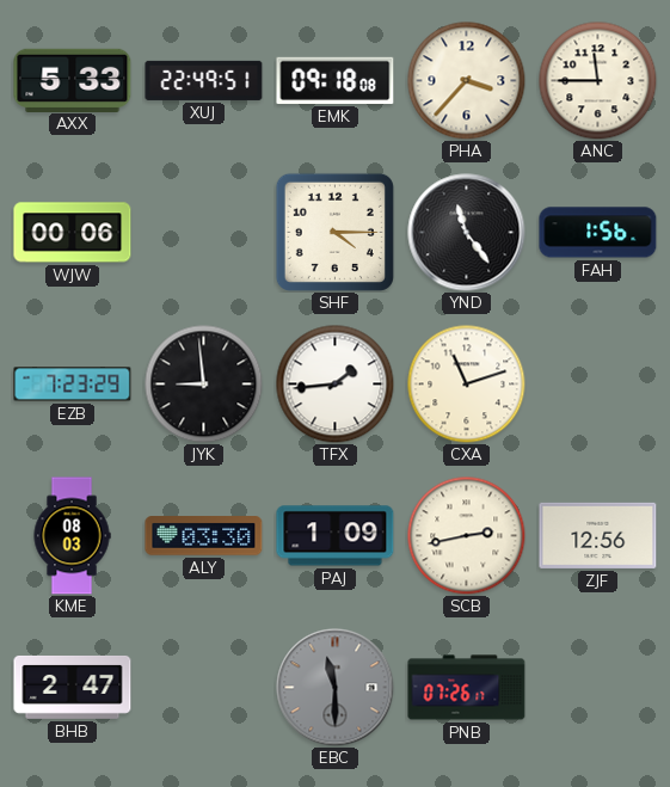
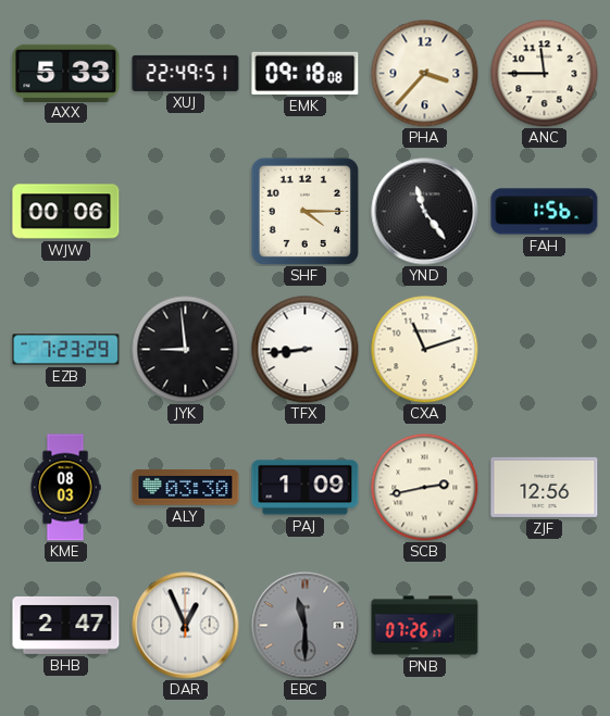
TFX: 1:44 -> 8:44 (306, 350)
DAR: none -> 12:56 (186, 626)
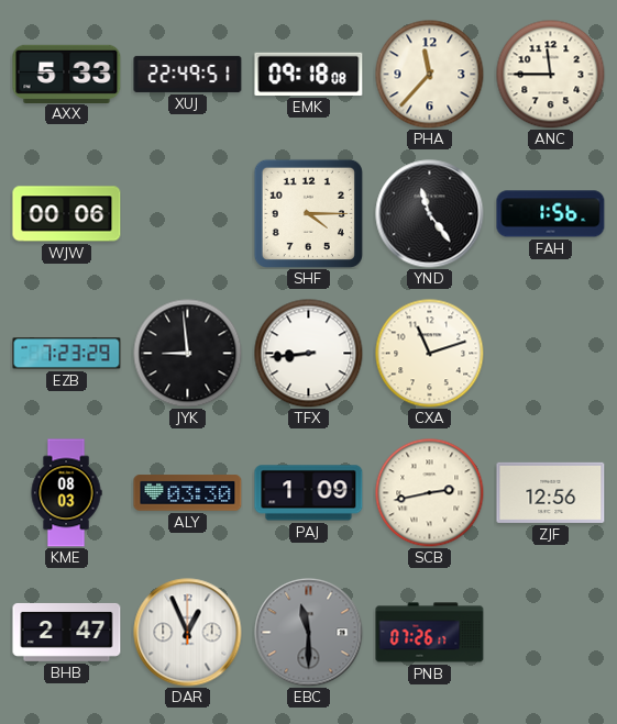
PHA: 3:37 -> 11:37 (430, 75)
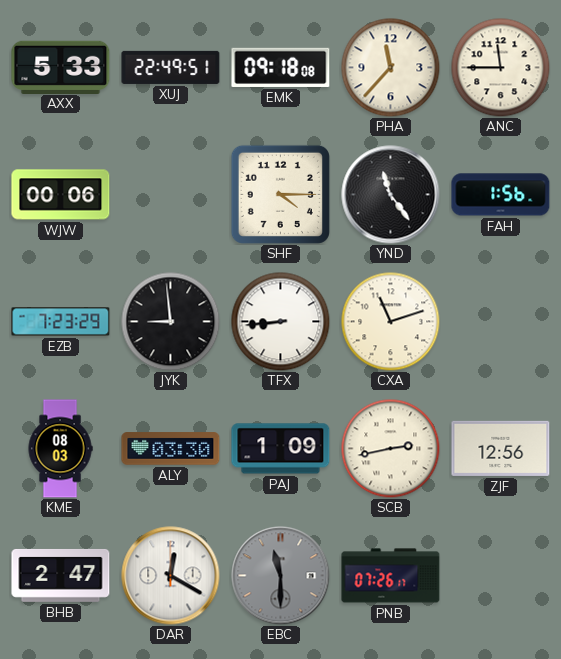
DAR: 12:56 -> 12:20 (171, 576)
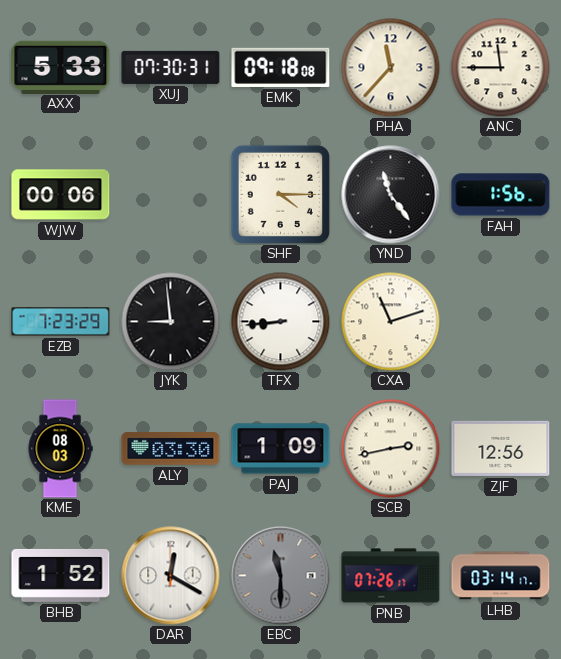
XUJ: 22:49 -> 07:30 (171, 67)
BHB: 2:47 -> 1:52 (61, 575)
LHB: none -> 03:14 (501, 576)
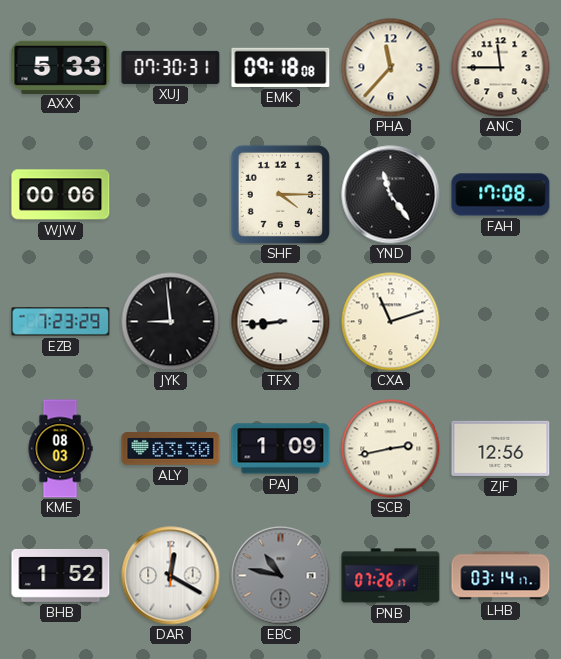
FAH: 1:56 -> 17:08 (501, 195)
EBC: 11:30 -> 10:47 (281, 576)
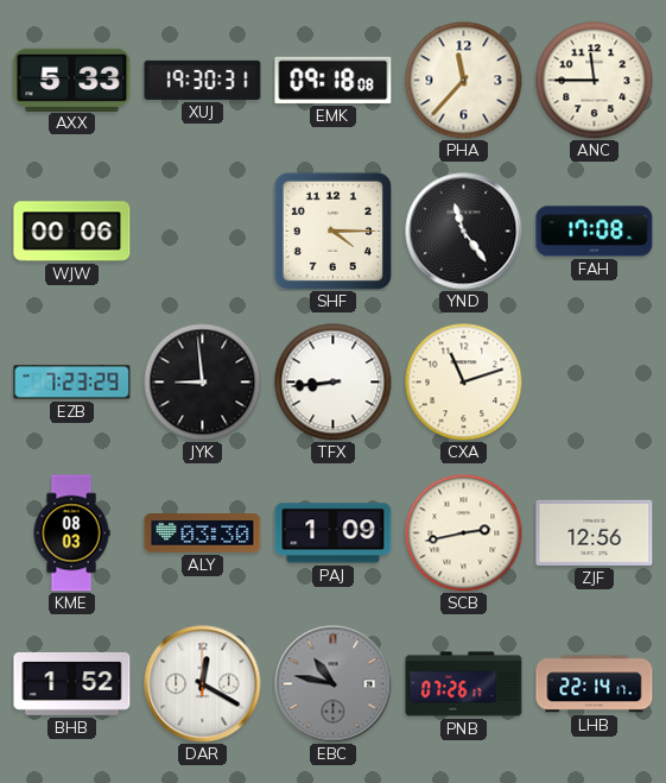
XUJ: 07:30 -> 19:30 (203, 80)
LHB: 03:14 -> 22:14 (595, 684)
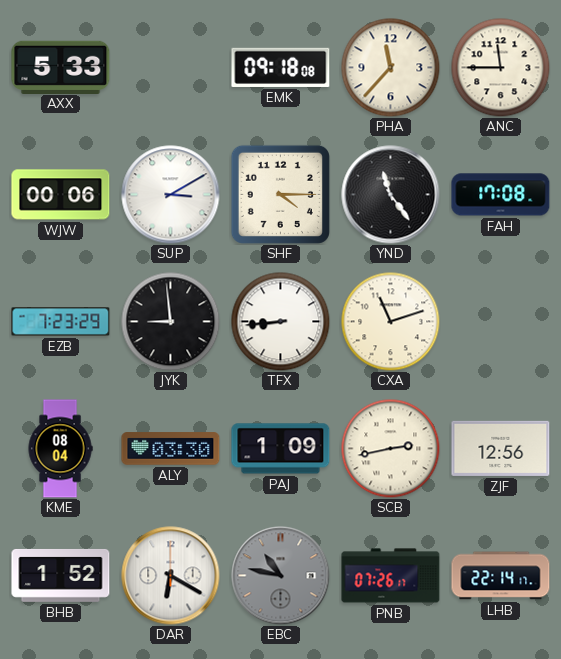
XUJ: 19:30 -> none (203, 80)
SUP: none -> 3:10 (171, 195)
KME: 08:03 -> 08:04 (60, 449)
DAR: 12:20 -> 6:20 (171, 576)
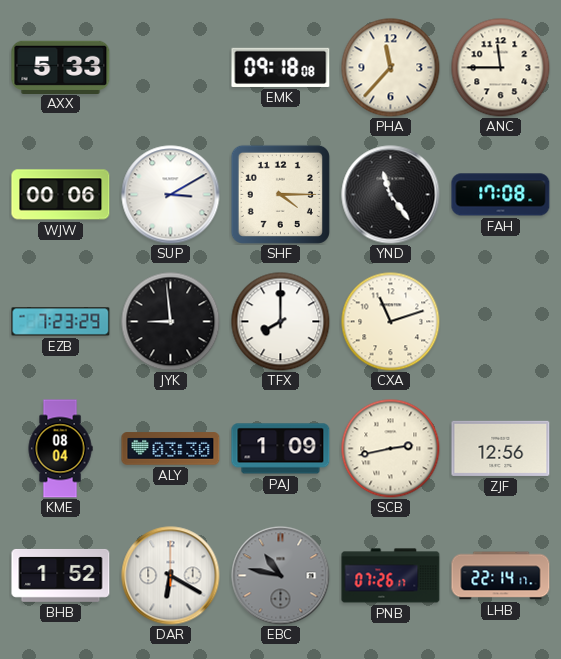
TFX: 8:44 -> 8:00 (281, 322)
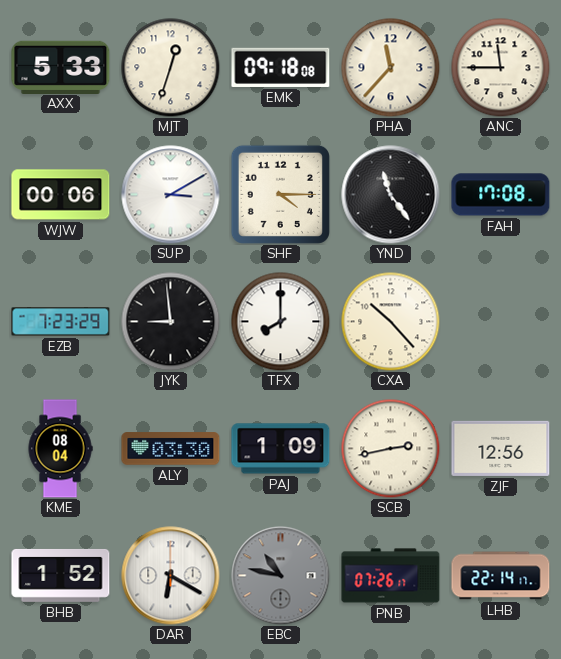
MJT: none -> 12:33 (171, 68)
CXA: 11:12 -> 10:23 (391, 322)
